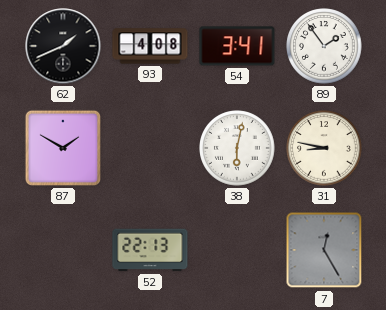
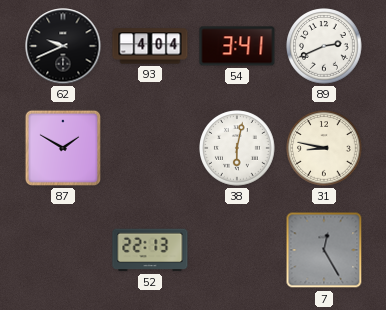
62: 1:41 -> 9:41 (63, 46)
93: 4:08 -> 4:04 (150, 46)
89: 1:54 -> 2:41 (324, 46)
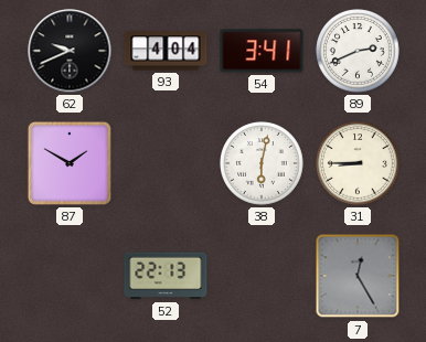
31: 8:47 -> 8:45 (358, 163)
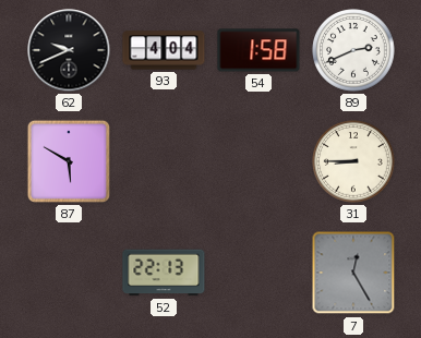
54: 3:41 -> 1:58 (258, 50)
87: 1:50 -> 5:50 (69, 161)
38: 6:02 -> none (262, 163)
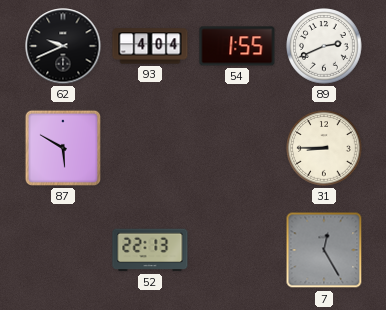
54: 1:58 -> 1:55 (237, 46)
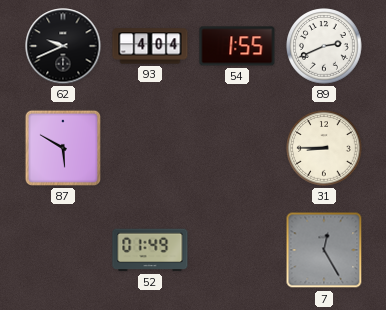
52: 22:13 -> 01:49 (150, 250)
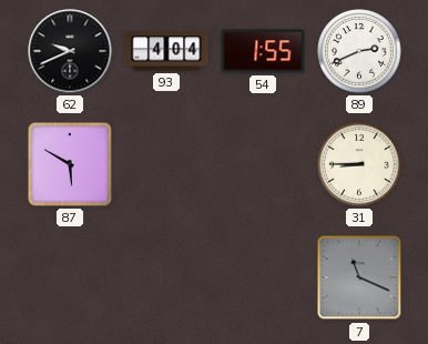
52: 01:49 -> none (150, 250)
7: 12:25 -> 11:19 (359, 277)
